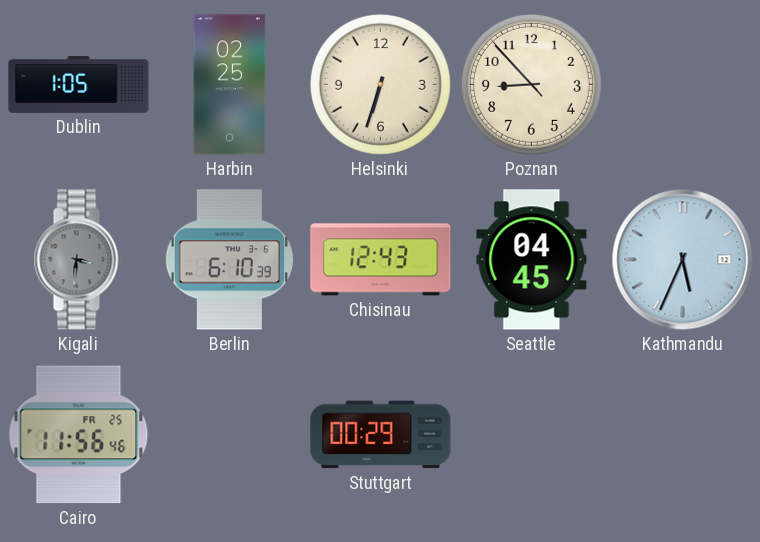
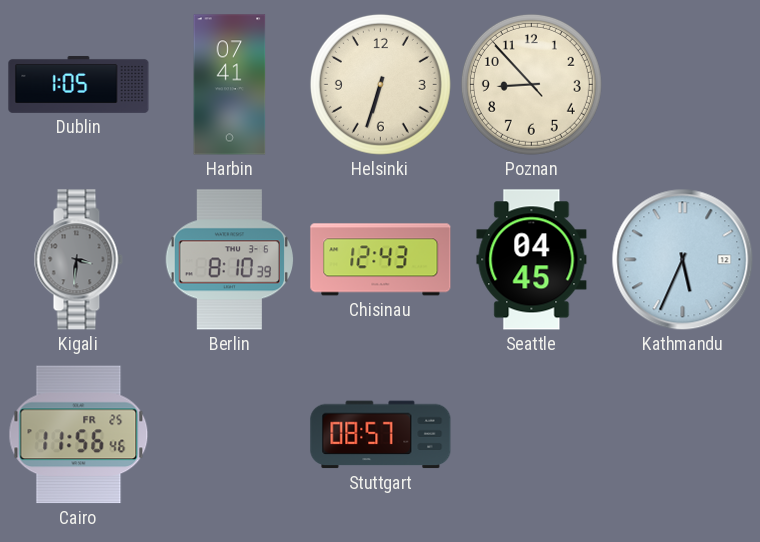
Harbin: 02:25 -> 07:41 (230, 85)
Berlin: 6:10 -> 8:10 (229, 260)
Stuttgart: 00:29 -> 08:57 (381, 435)
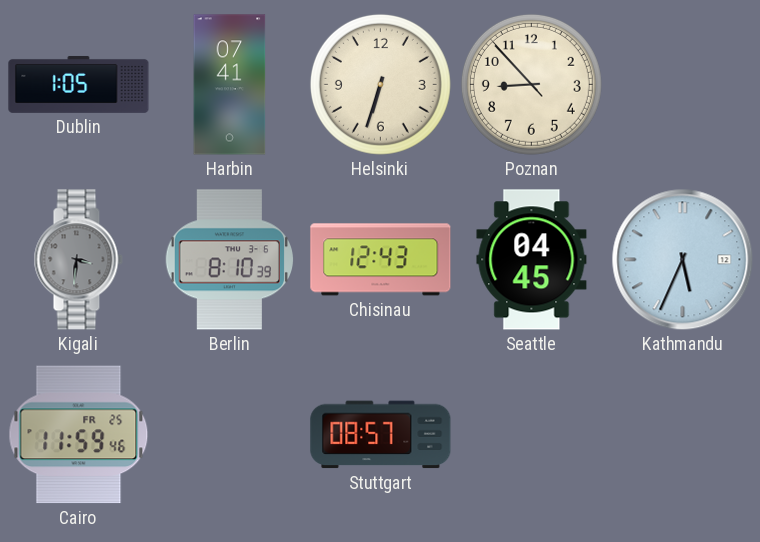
Cairo: 11:56 -> 11:59 (79, 435)
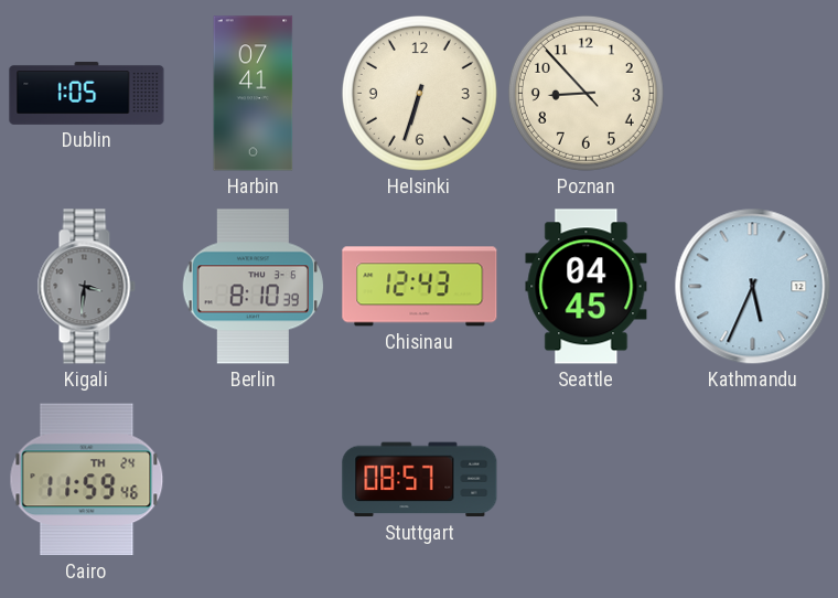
Cairo date: FR 25 -> TH 24 (87, 480)
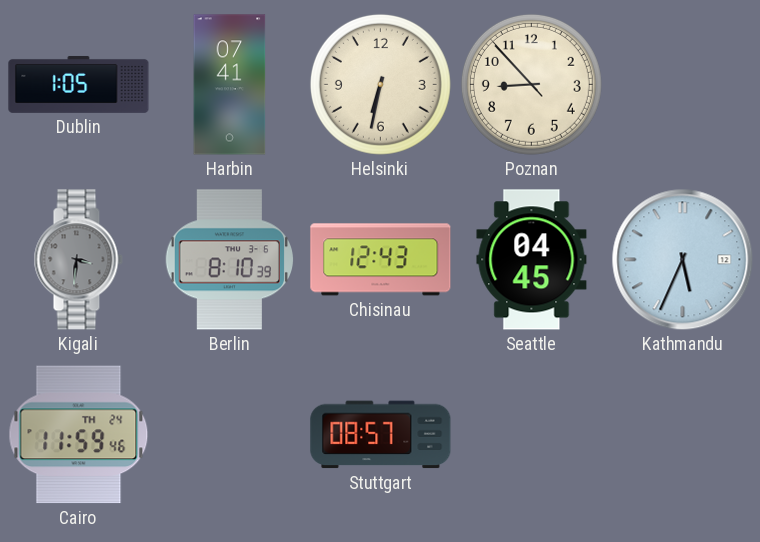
Helsinki: 6:33 -> 6:32 (380, 84)
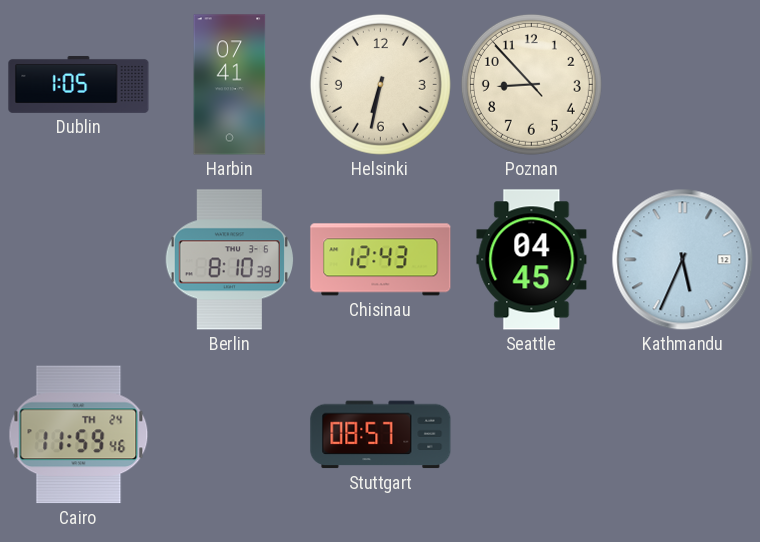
Kigali: 3:31 -> none (78, 260)
